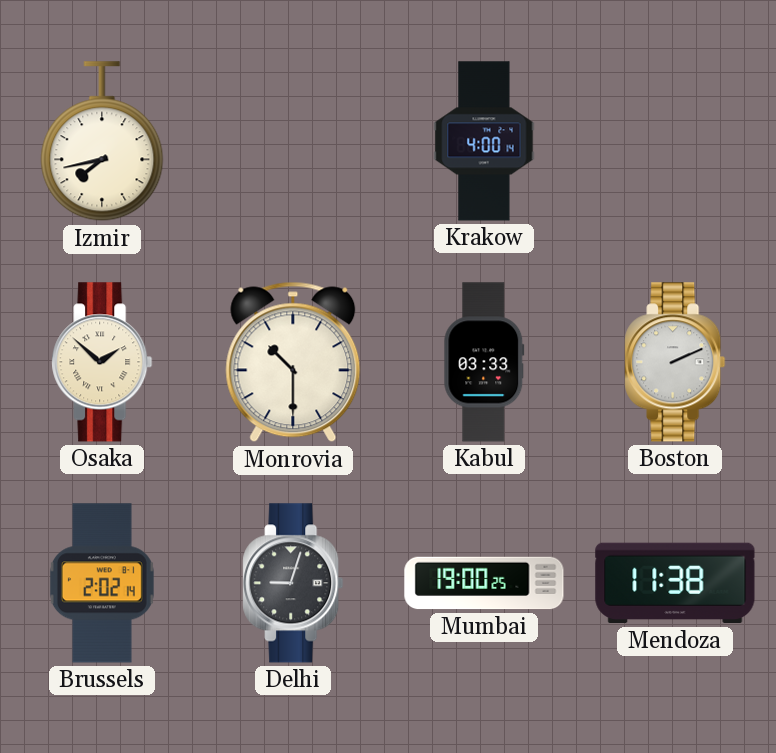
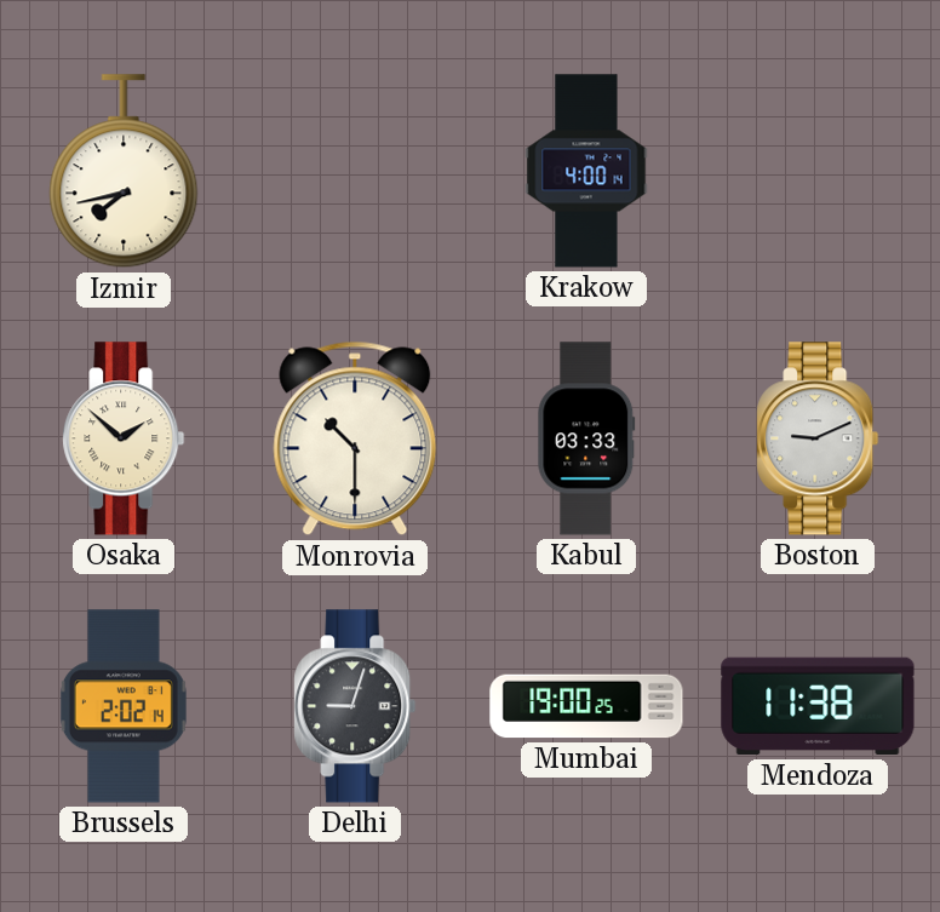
Boston: 2:11 -> 9:11 (818, 438)
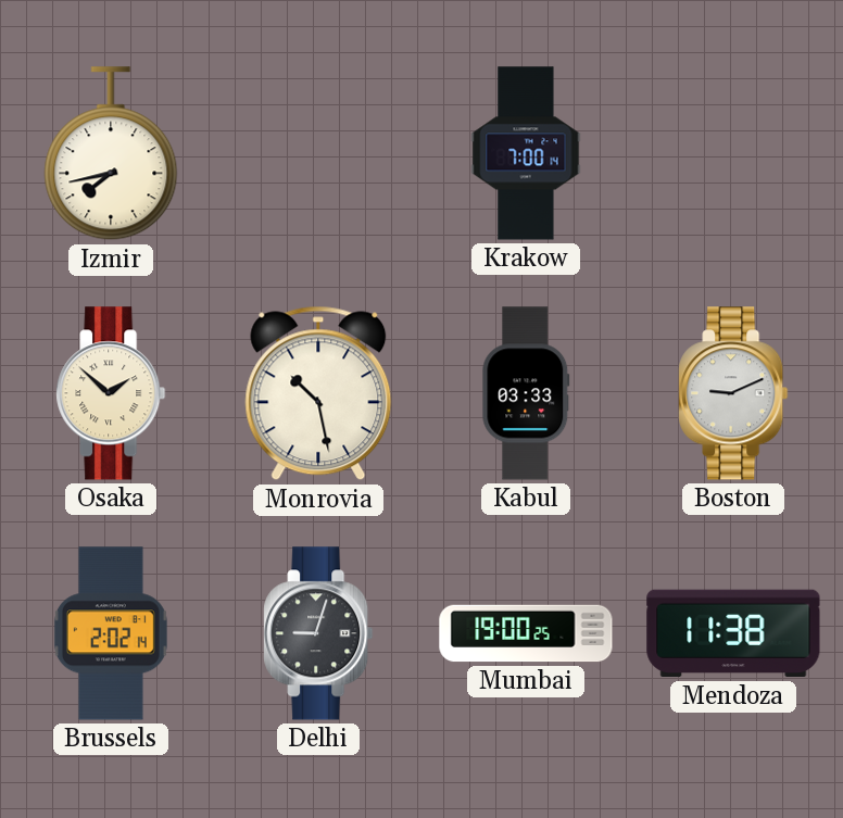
Krakow: 4:00 -> 7:00 (526, 153)
Monrovia: 10:30 -> 10:28 (318, 393)
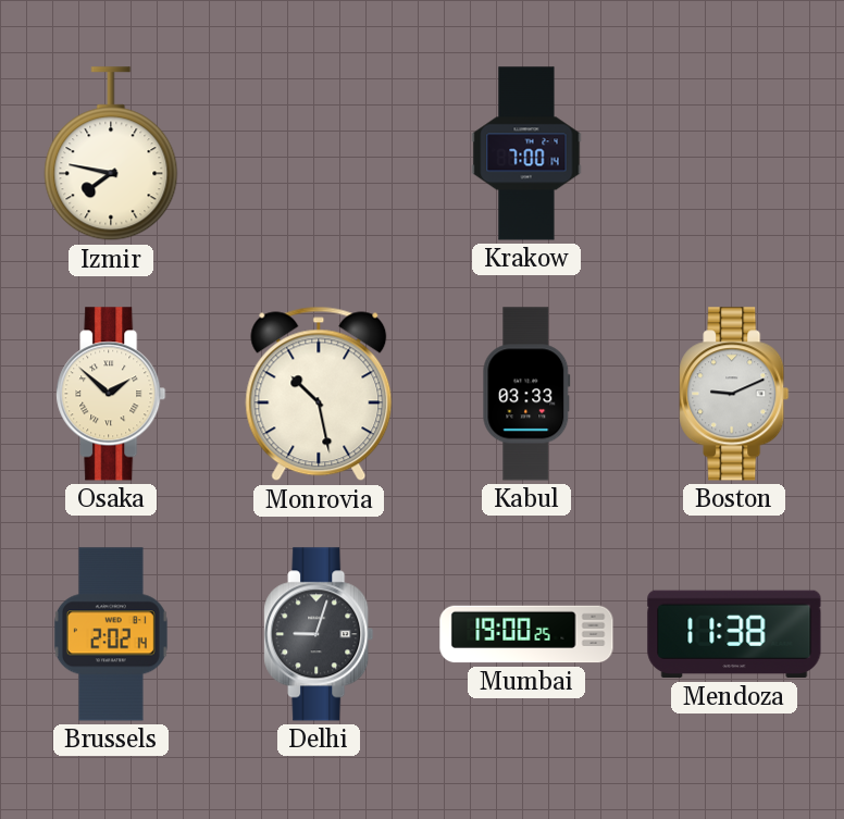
Izmir: 7:43 -> 7:47 (111, 154)
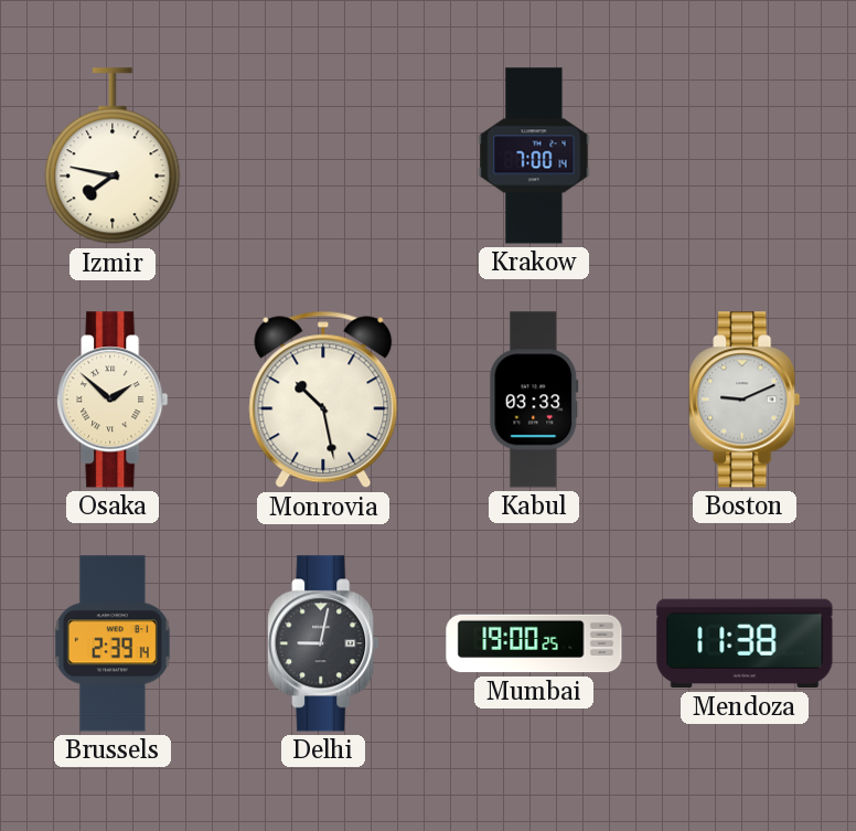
Brussels: 2:02 -> 2:39 (113, 643)
Delhi: 9:03 -> 9:02 (323, 643)
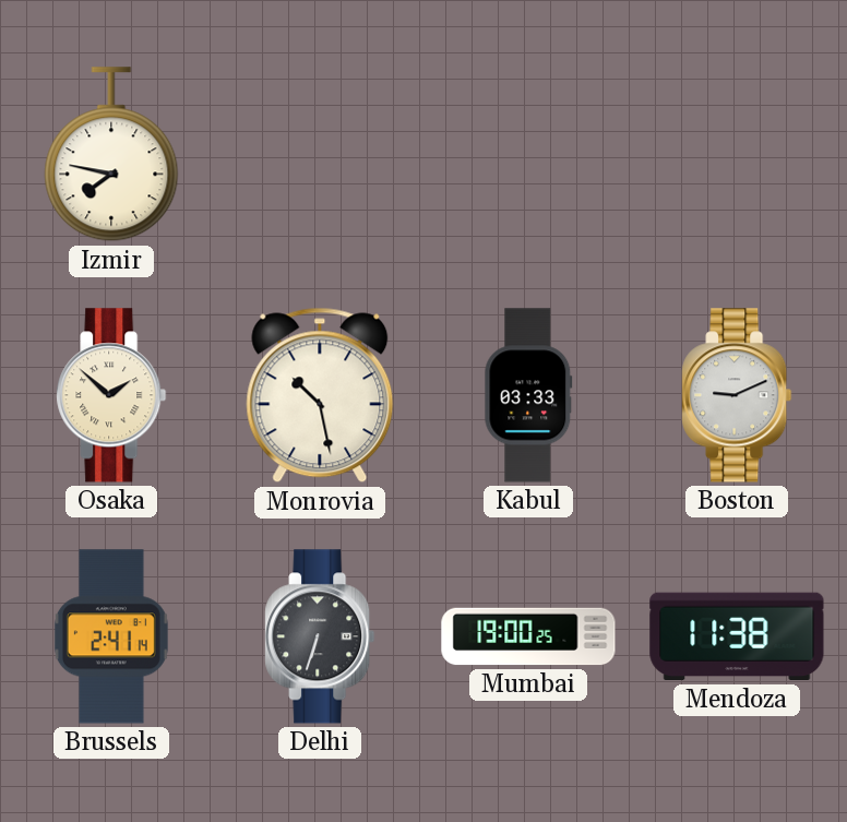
Krakow: 7:00 -> none (534, 156)
Brussels: 2:39 -> 2:41 (111, 636)
Delhi: 9:02 -> 6:33 (320, 636)
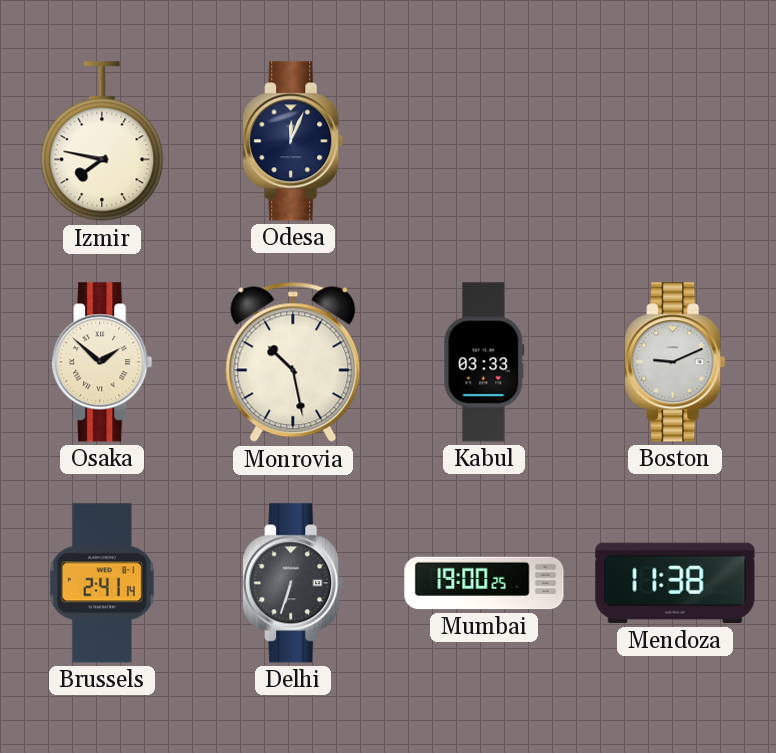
Odesa: none -> 12:04 (293, 141)
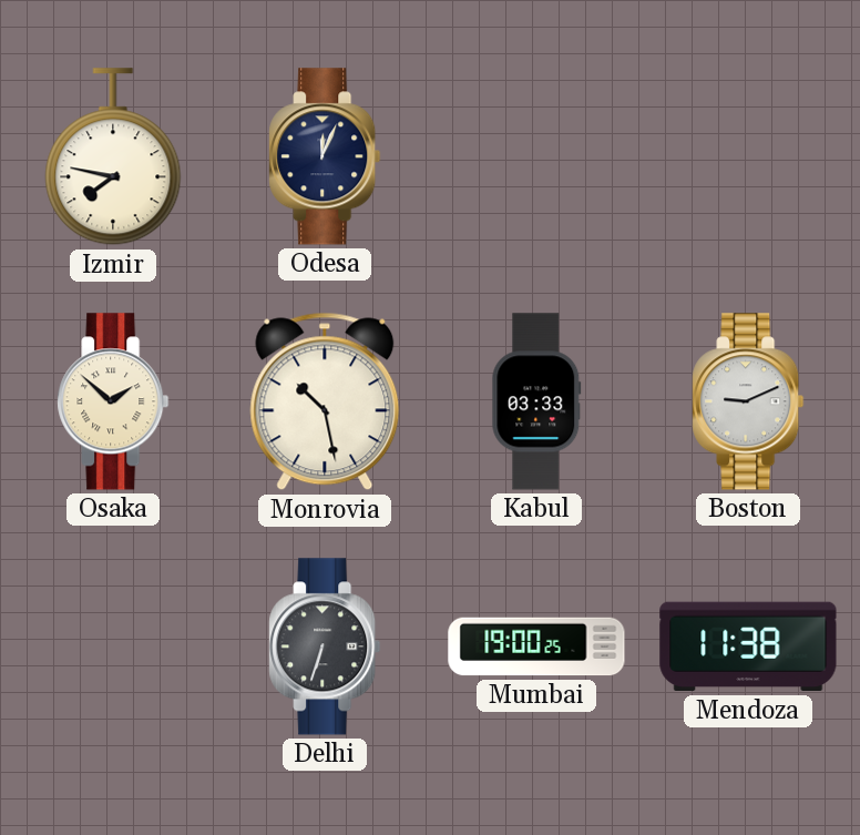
Brussels: 2:41 -> none (102, 583)
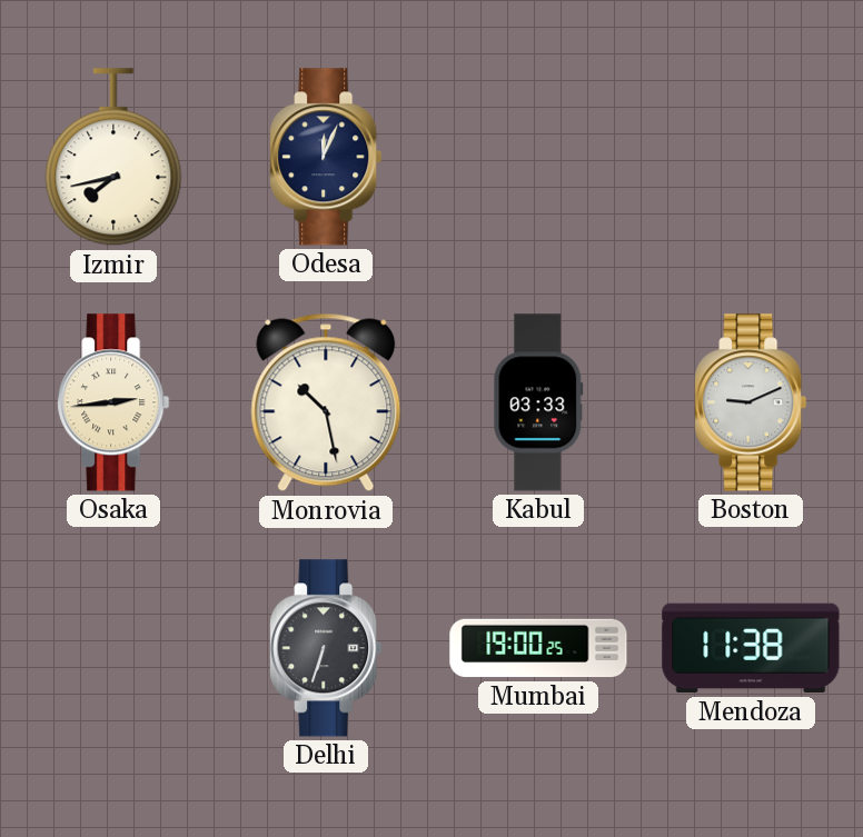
Izmir: 7:47 -> 7:43 (113, 158)
Osaka: 1:52 -> 2:44 (113, 402)
